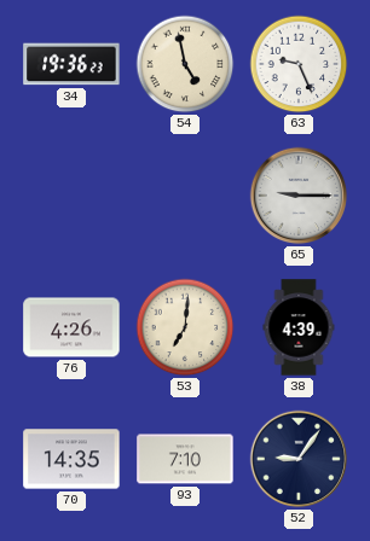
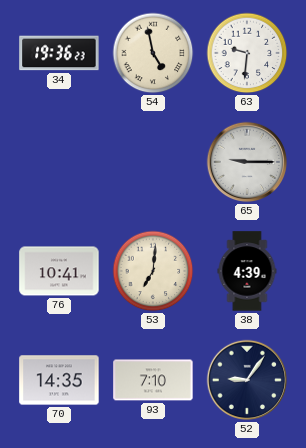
63: 9:26 -> 9:31 (247, 53)
76: 4:26 -> 10:41 (59, 271)
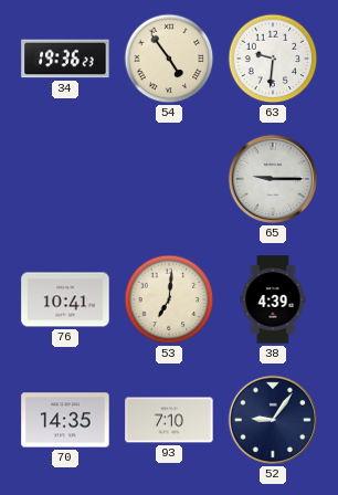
54: 4:58 -> 4:54 (169, 59)
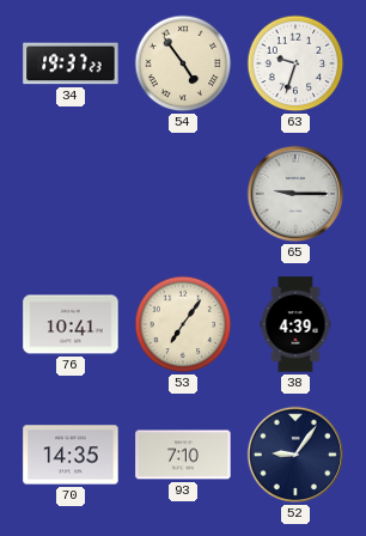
34: 19:36 -> 19:37 (71, 63)
63: 9:31 -> 9:33 (295, 63)
53: 7:01 -> 7:06 (183, 324)
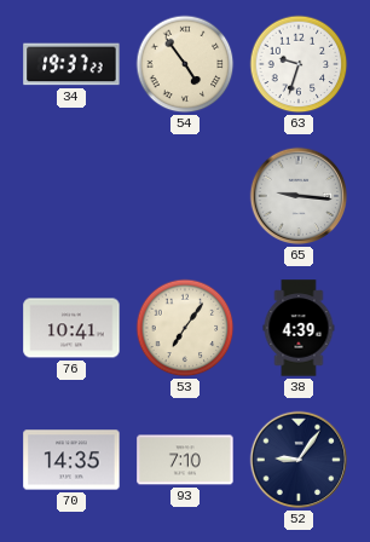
65: 9:15 -> 9:16 (299, 196)
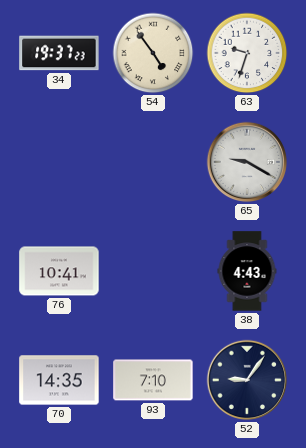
65: 9:16 -> 9:20 (247, 162)
53: 7:06 -> none (185, 328)
38: 4:39 -> 4:43 (247, 271)
